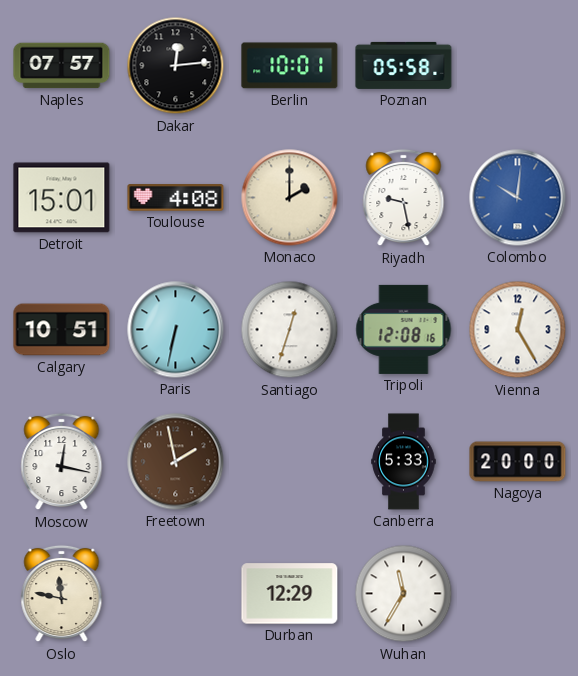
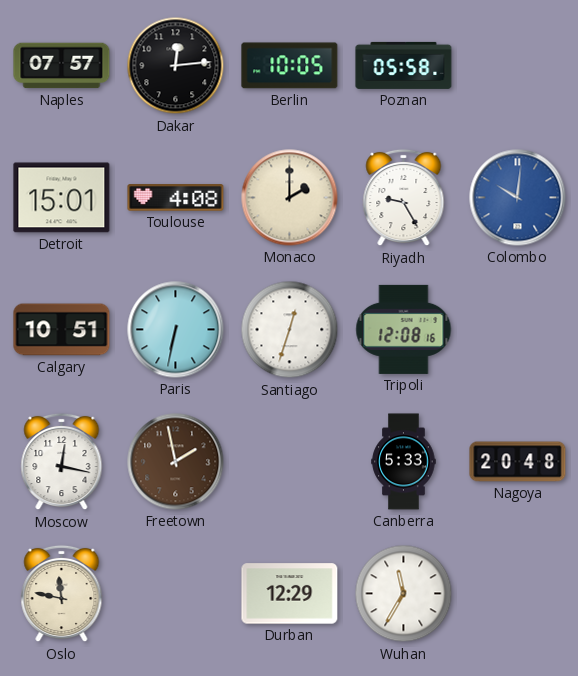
Berlin: 10:01 -> 10:05 (290, 66)
Riyadh: 9:28 -> 9:25 (404, 198)
Vienna: 12:25 -> none (518, 330)
Nagoya: 20:00 -> 20:48 (518, 462)
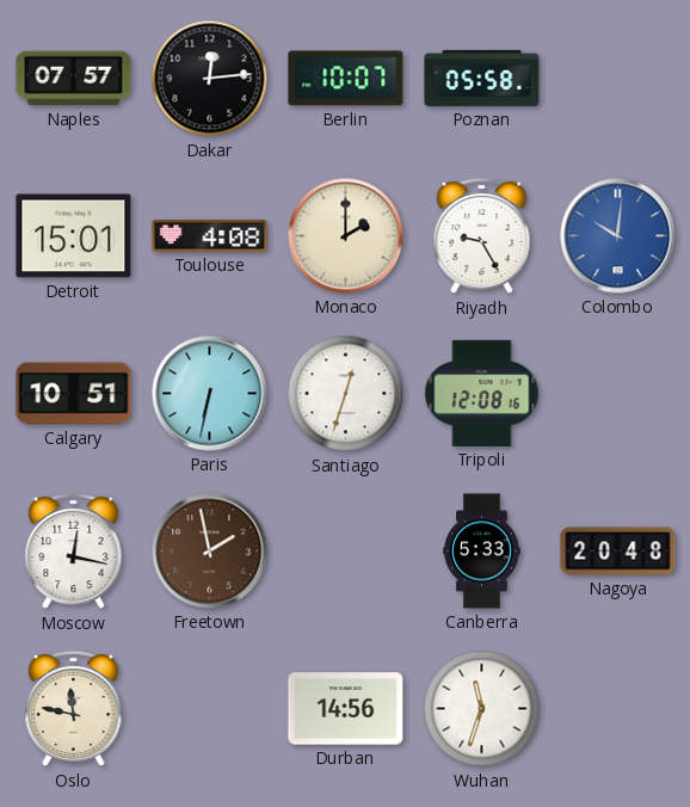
Berlin: 10:05 -> 10:07 (346, 79)
Durban: 12:29 -> 14:56 (346, 709)
Wuhan: 11:35 -> 11:33 (482, 709)
